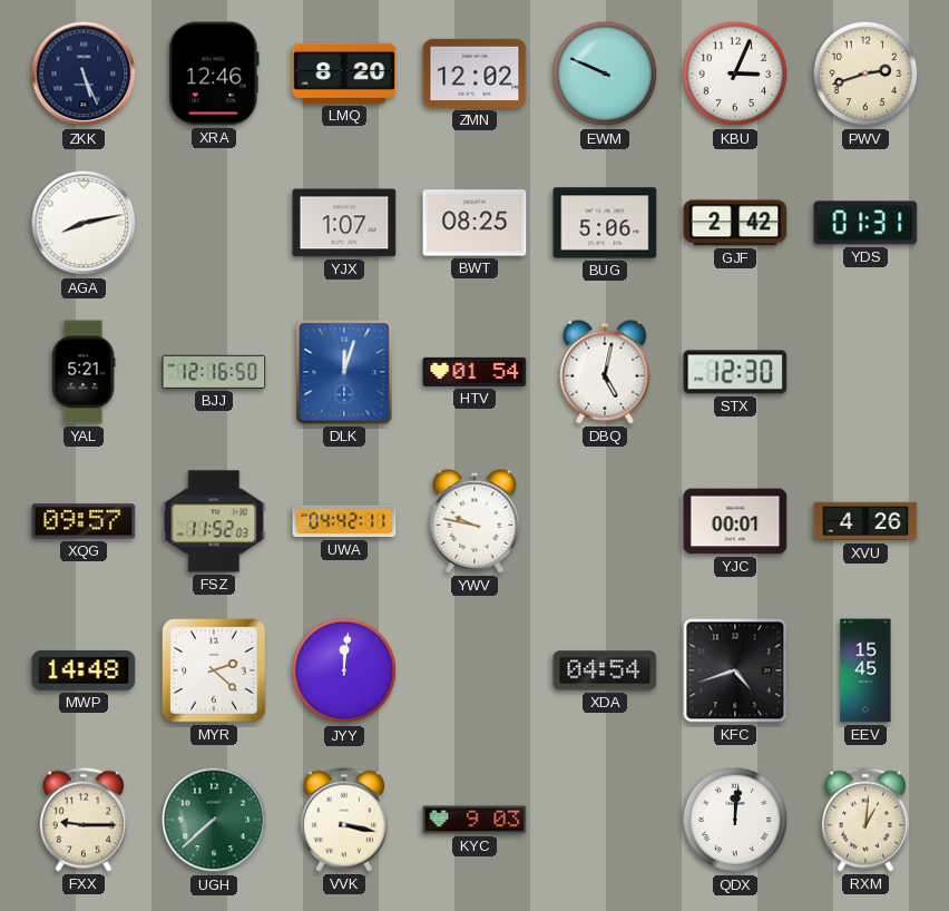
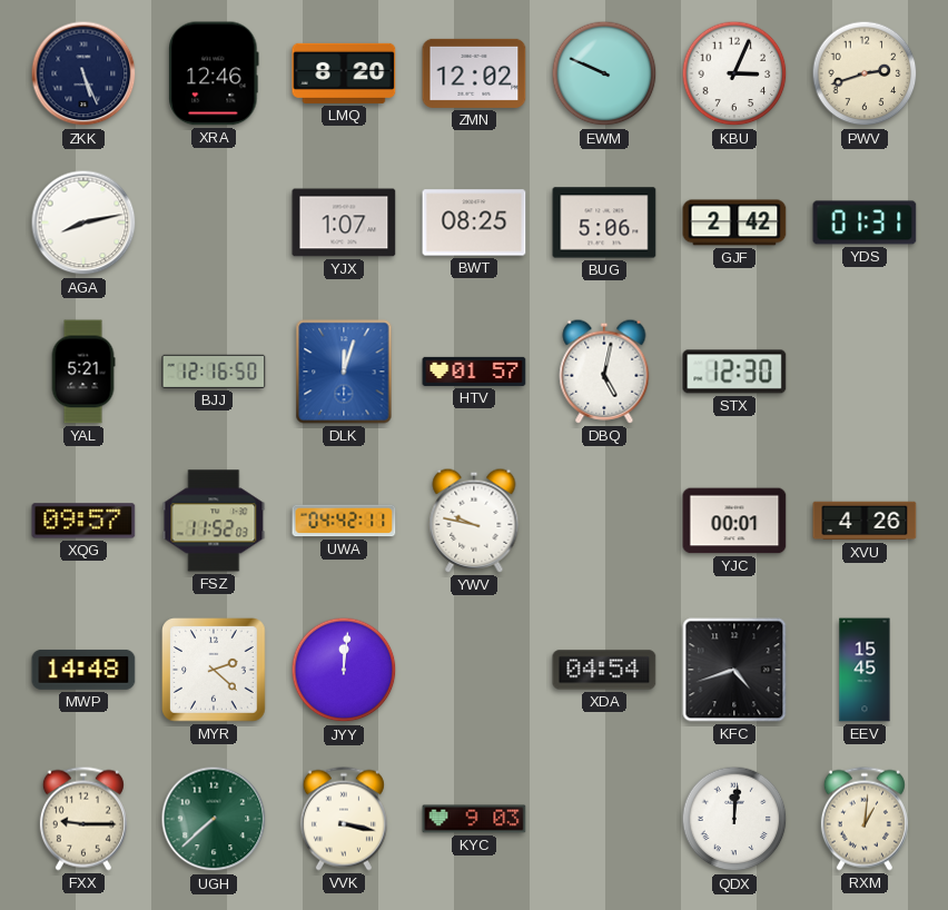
HTV: 01:54 -> 01:57 (474, 372)
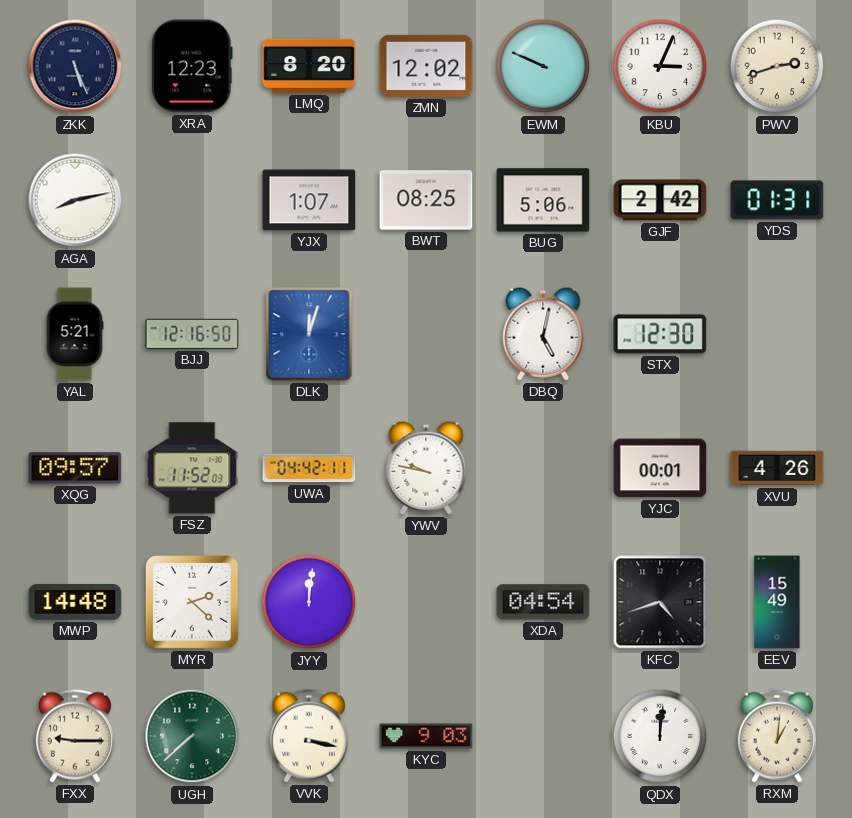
XRA: 12:46 -> 12:23 (192, 66)
HTV: 01:57 -> none (474, 372)
EEV: 15:45 -> 15:49 (777, 602)
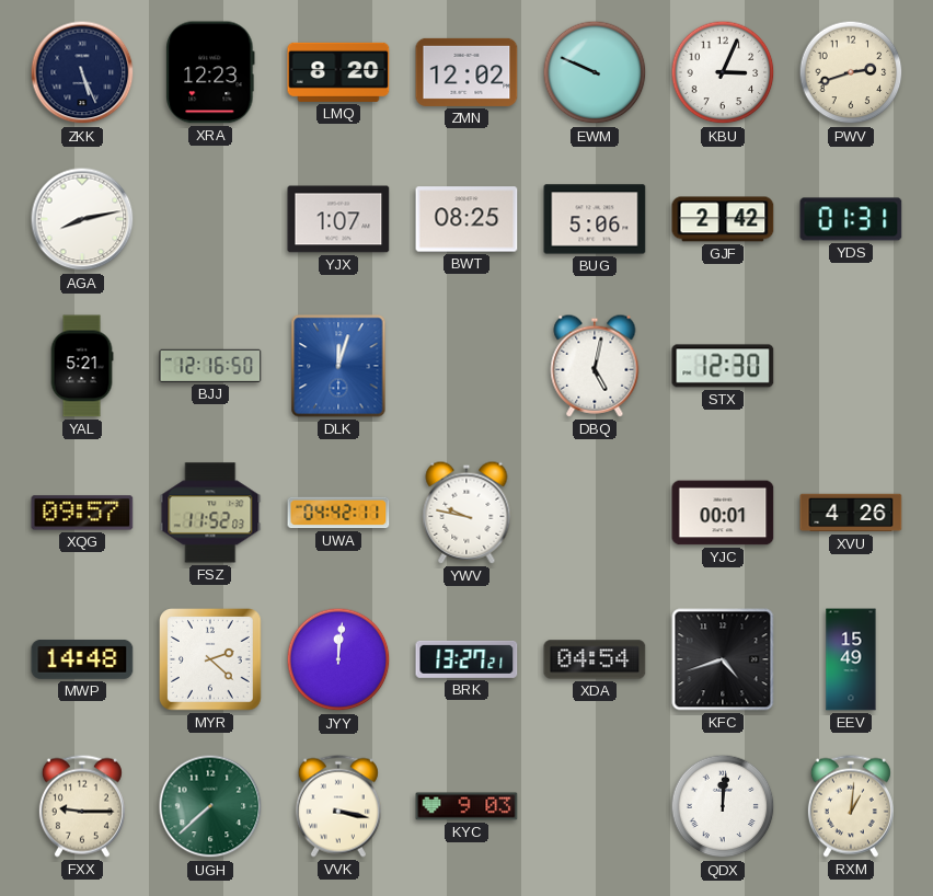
BRK: none -> 13:27 (466, 659)
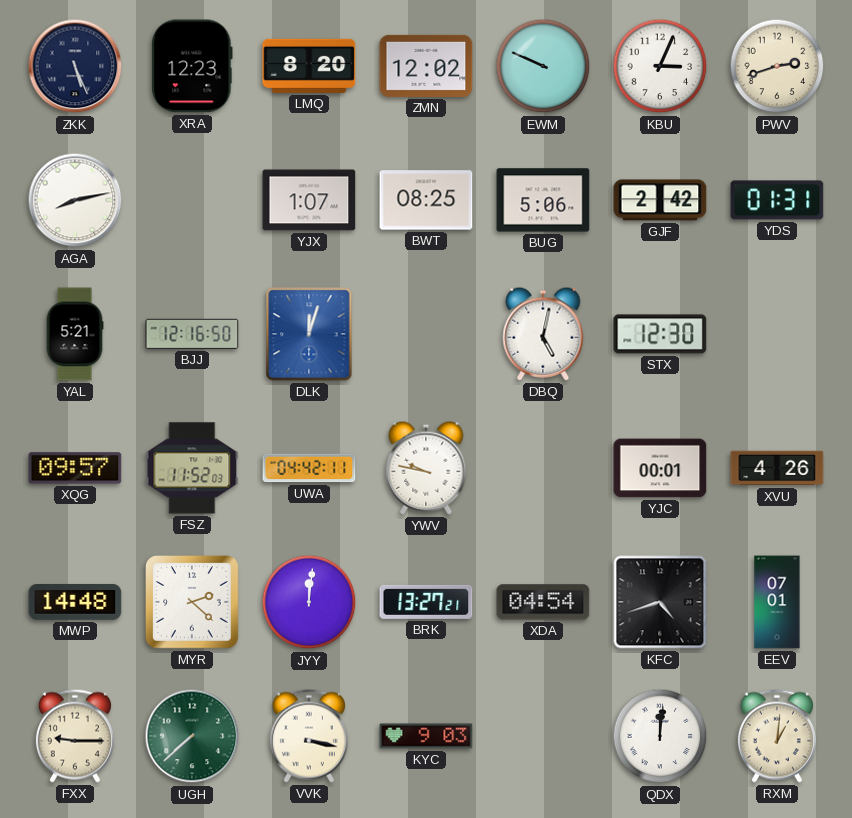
EEV: 15:49 -> 07:01 (777, 602)
